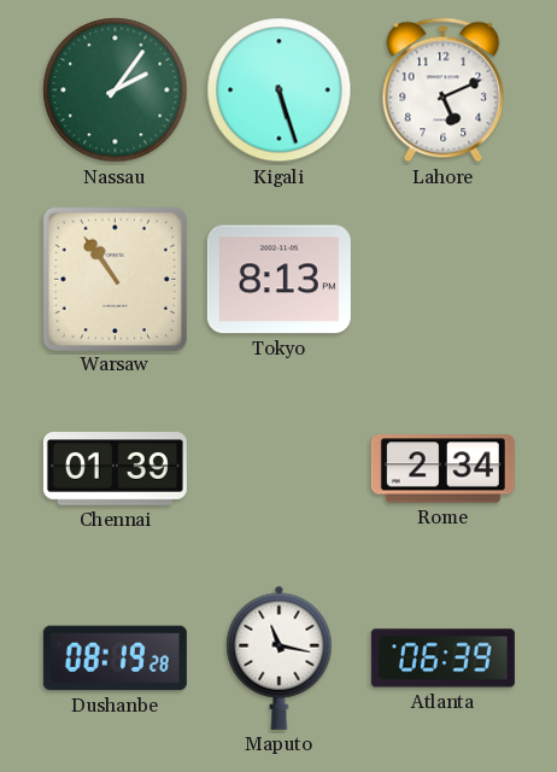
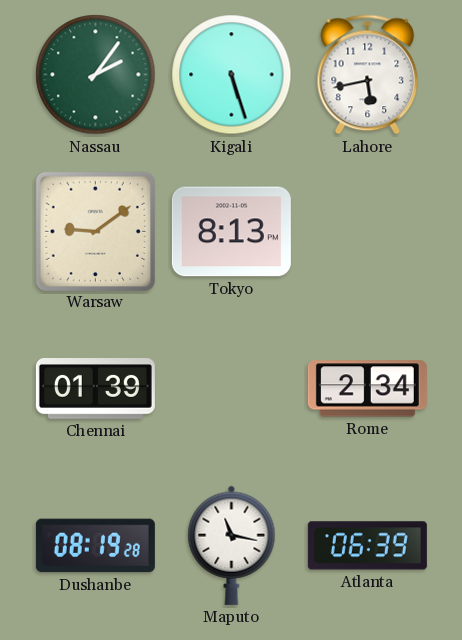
Lahore: 5:11 -> 5:43 (368, 75)
Warsaw: 10:54 -> 9:09 (95, 231)
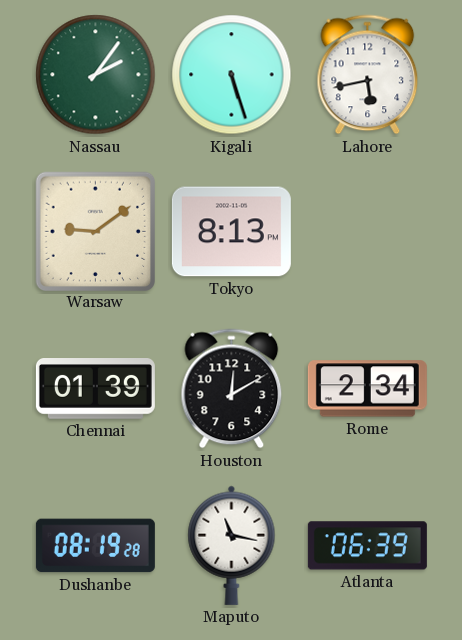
Houston: none -> 12:10 (232, 389)
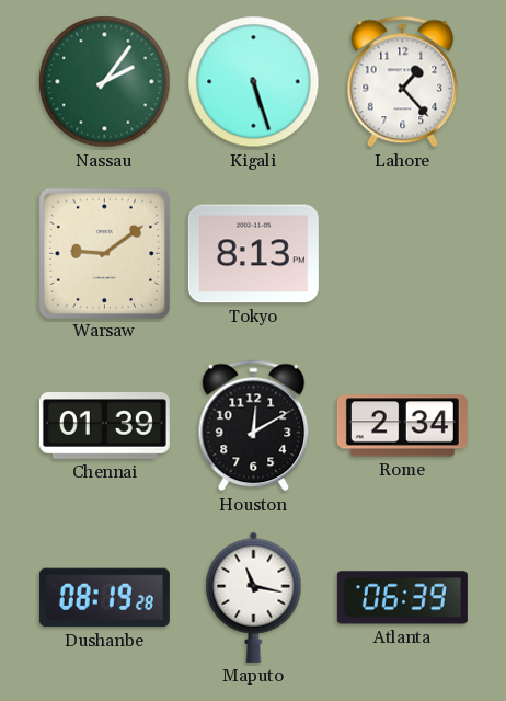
Lahore: 5:43 -> 1:23 (403, 82)
